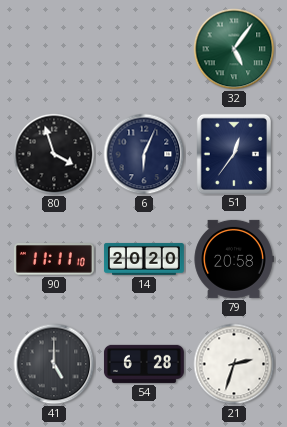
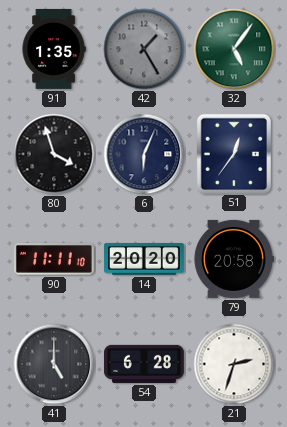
91: none -> 1:35 (54, 49)
42: none -> 1:25 (144, 49)
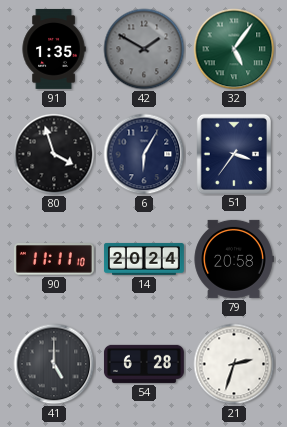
42: 1:25 -> 1:50 (144, 49)
6: 6:04 -> 6:05 (144, 154)
51: 12:36 -> 3:36 (233, 153)
14: 20:20 -> 20:24 (144, 259)
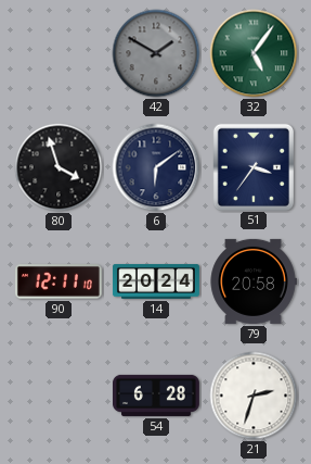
91: 1:35 -> none (54, 49)
6: 6:05 -> 6:09 (156, 167)
90: 11:11 -> 12:11 (59, 281)
41: 5:00 -> none (54, 364)
